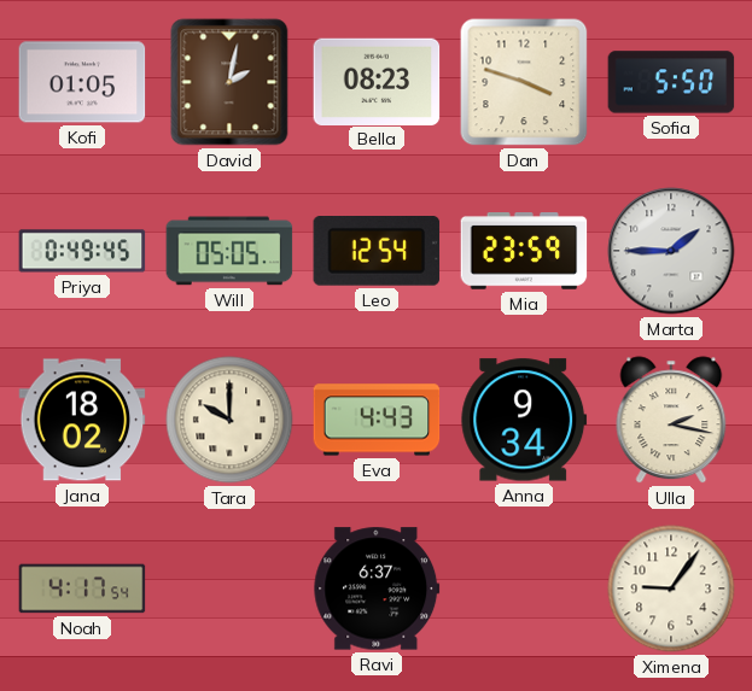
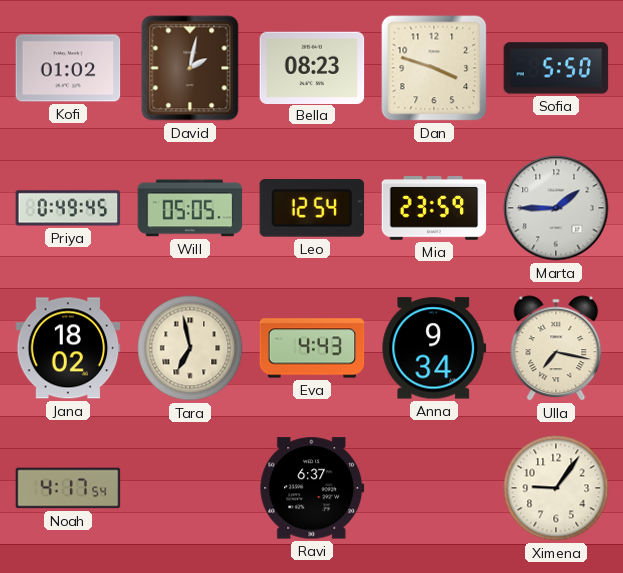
Kofi: 01:05 -> 01:02 (68, 68)
Tara: 10:00 -> 6:58 (190, 348)
Ulla: 2:17 -> 7:17 (556, 348)
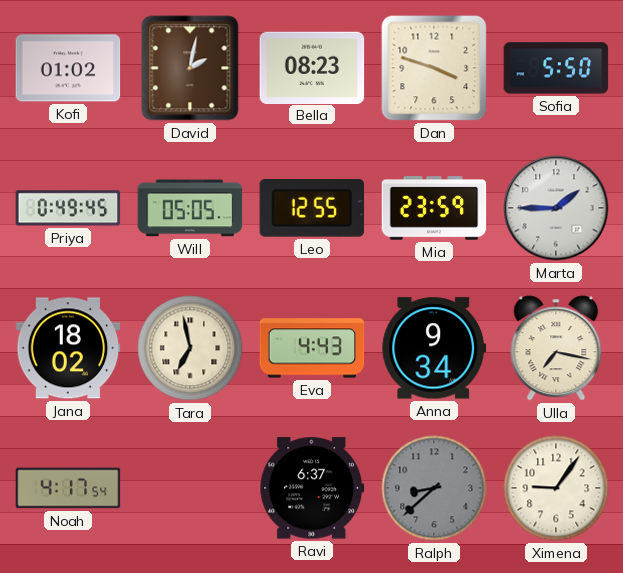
Leo: 12:54 -> 12:55 (312, 209)
Ralph: none -> 8:38 (434, 488)
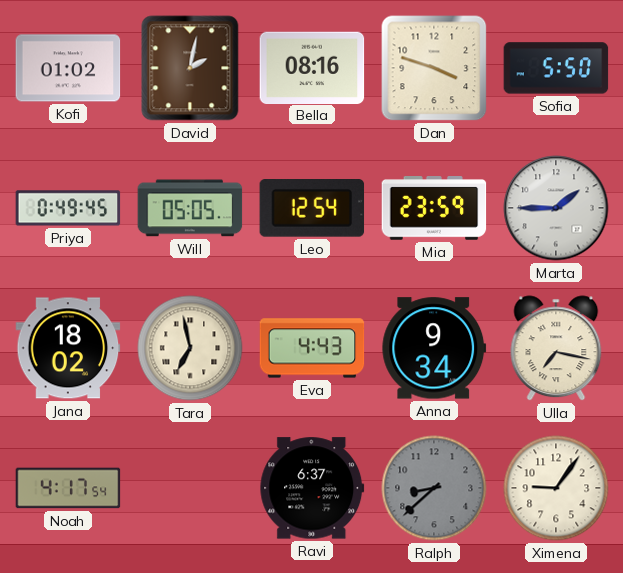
Bella: 08:23 -> 08:16 (312, 67)
Leo: 12:55 -> 12:54 (312, 209)
